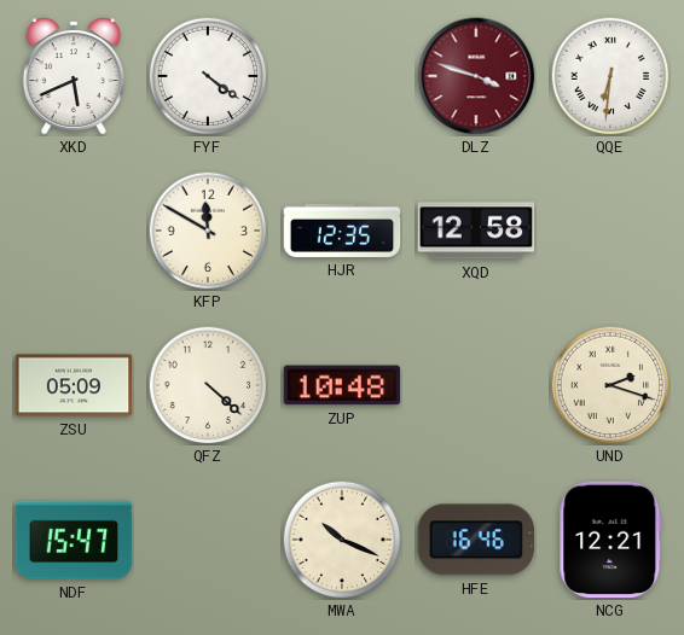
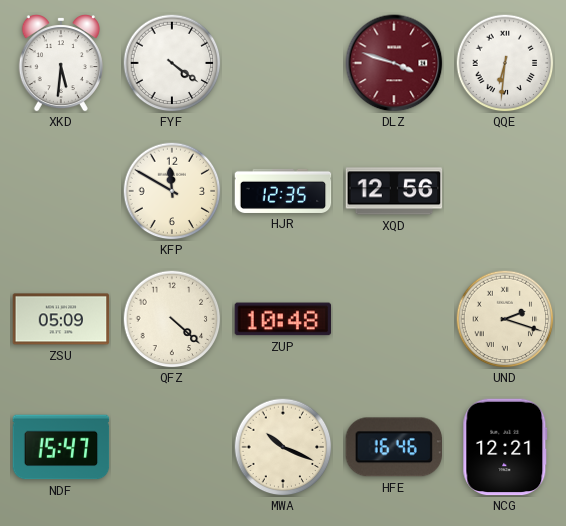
XKD: 5:41 -> 5:31 (61, 64)
XQD: 12:58 -> 12:56 (394, 191)
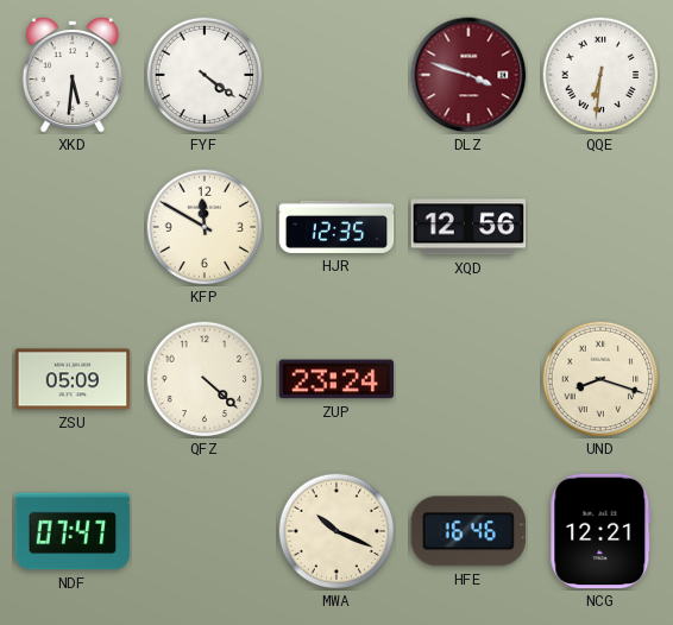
ZUP: 10:48 -> 23:24 (336, 379)
UND: 2:18 -> 8:18 (600, 379)
NDF: 15:47 -> 07:47 (73, 531)
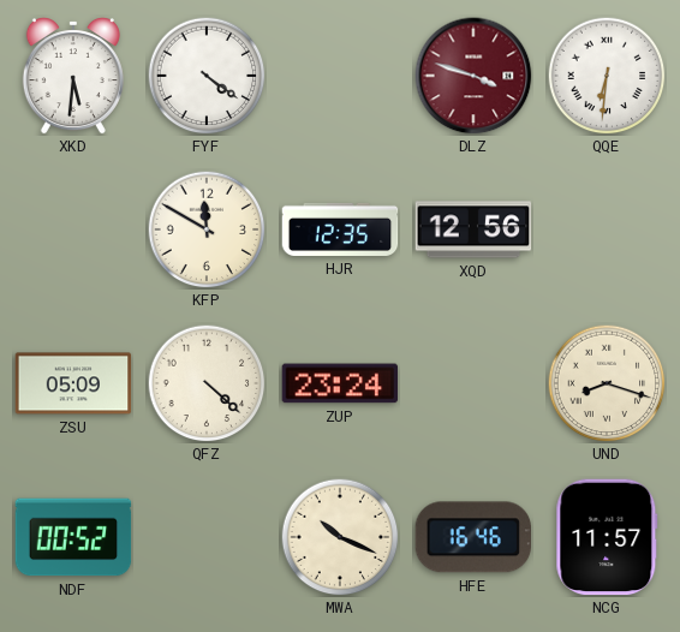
NDF: 07:47 -> 00:52 (73, 537)
NCG: 12:21 -> 11:57 (607, 537)
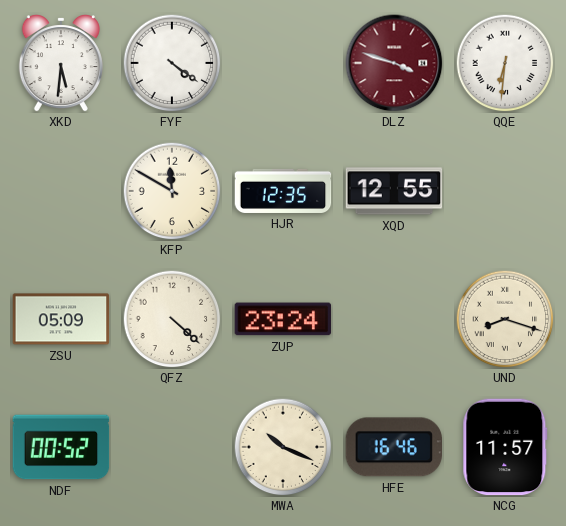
XQD: 12:56 -> 12:55 (394, 191)
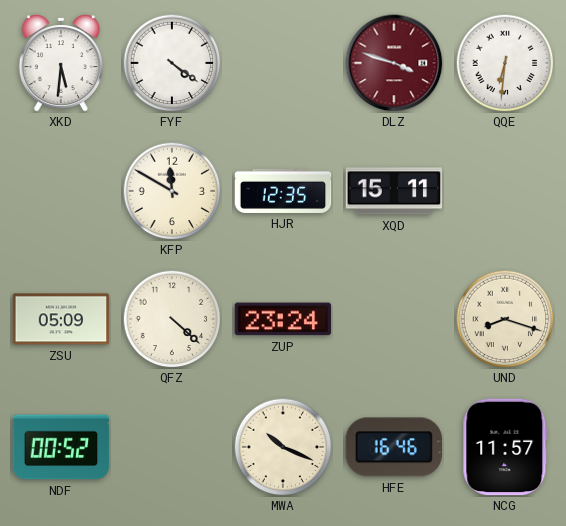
XQD: 12:55 -> 15:11 (394, 191)
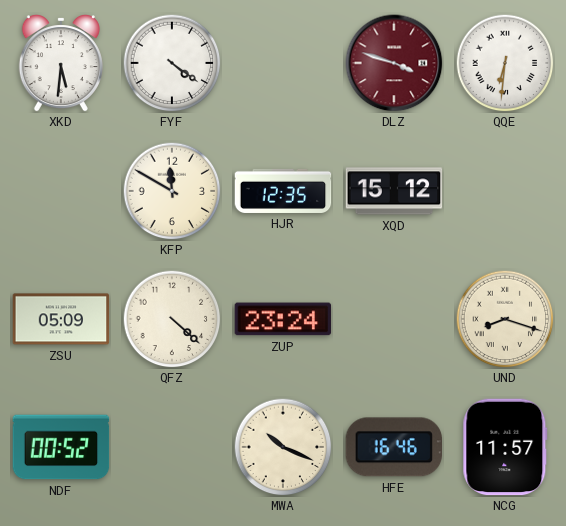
XQD: 15:11 -> 15:12 (394, 191)
